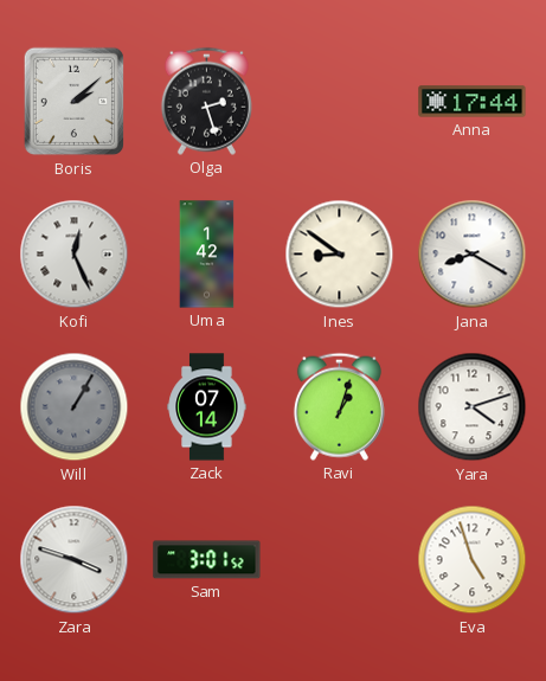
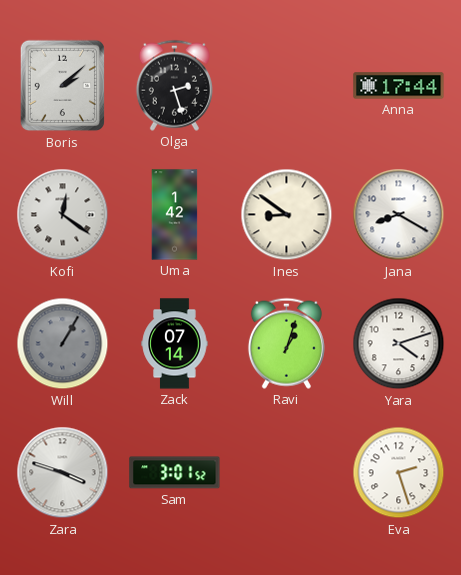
Kofi: 12:26 -> 12:21 (63, 215)
Eva: 4:57 -> 2:27 (399, 473)
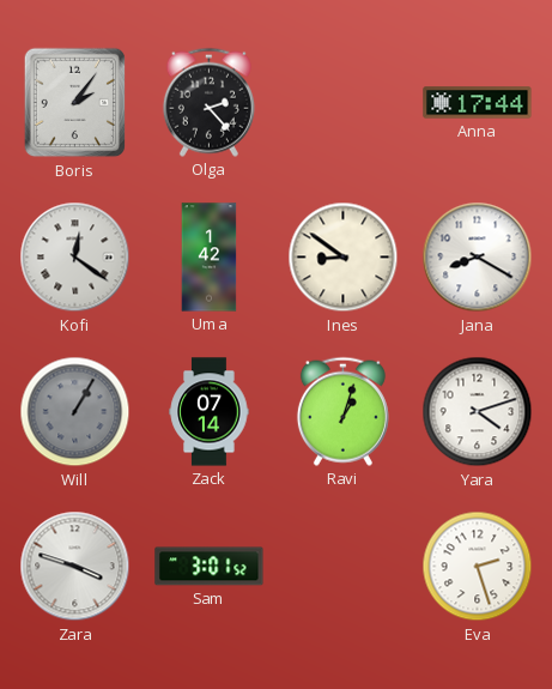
Boris: 2:08 -> 2:06 (75, 103)
Olga: 2:27 -> 2:23 (208, 102)
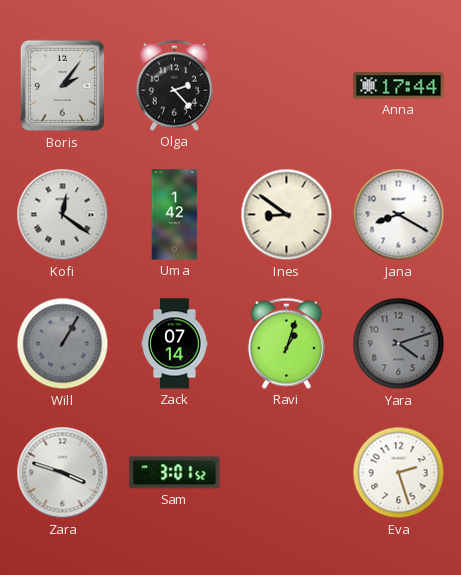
Yara dial: white -> grey (399, 344)
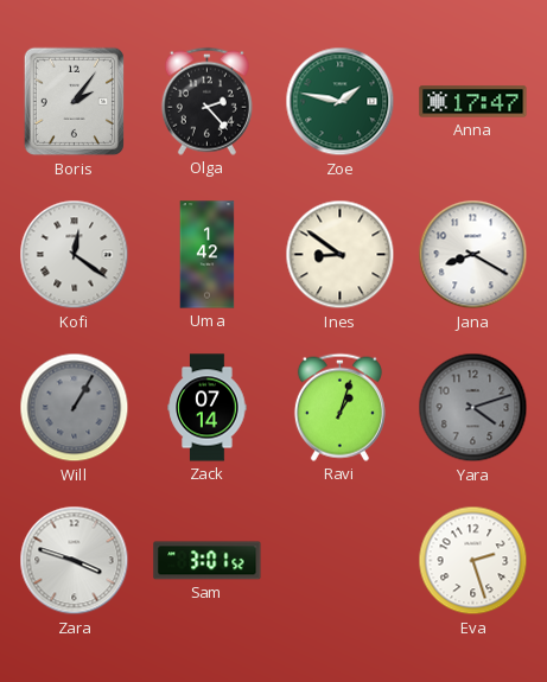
Zoe: none -> 1:47 (341, 102)
Anna: 17:44 -> 17:47 (473, 102)
